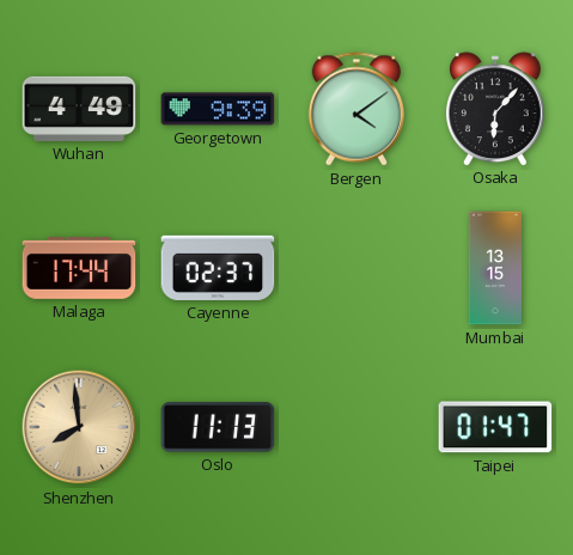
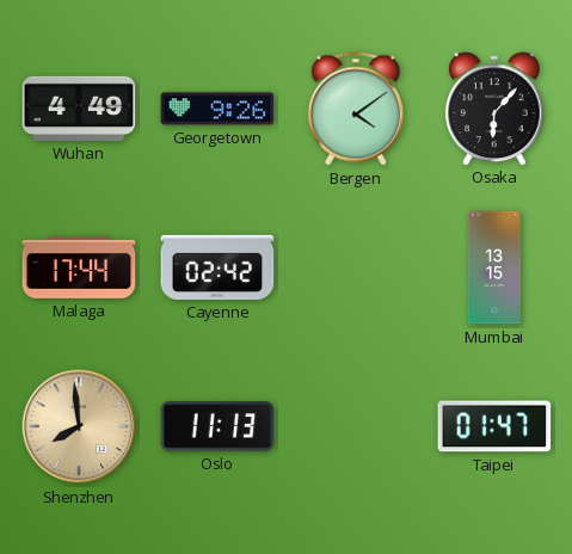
Georgetown: 9:39 -> 9:26 (217, 109)
Cayenne: 02:37 -> 02:42 (217, 267)
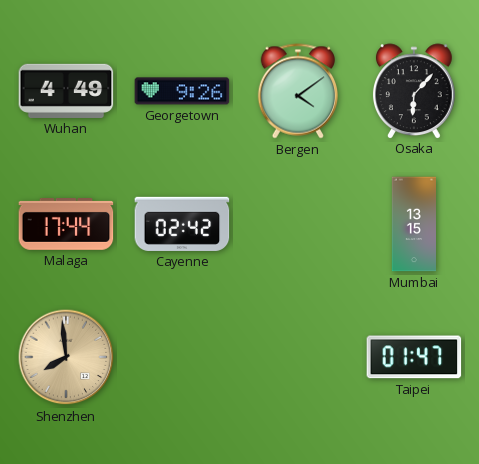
Oslo: 11:13 -> none (217, 426)
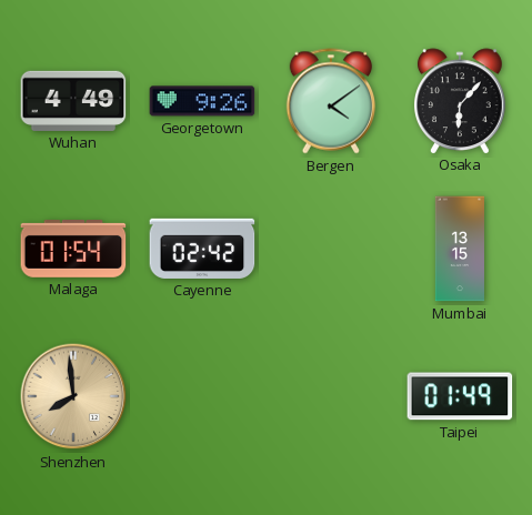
Malaga: 17:44 -> 01:54 (73, 250)
Taipei: 01:47 -> 01:49 (460, 396)
